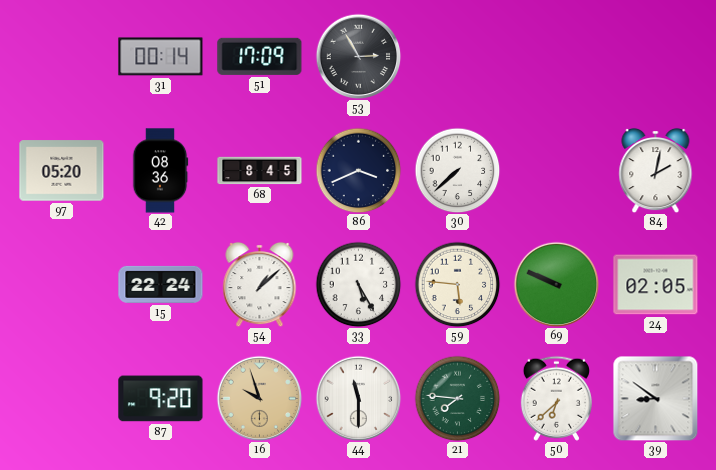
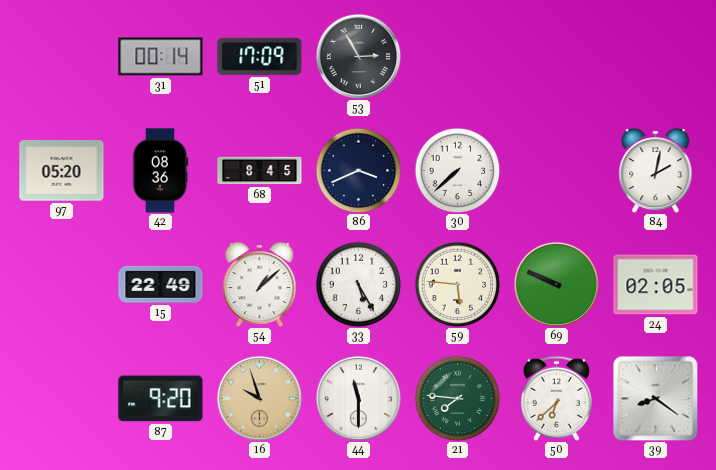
15: 22:24 -> 22:49 (161, 284)
39: 8:51 -> 8:21 (655, 398)
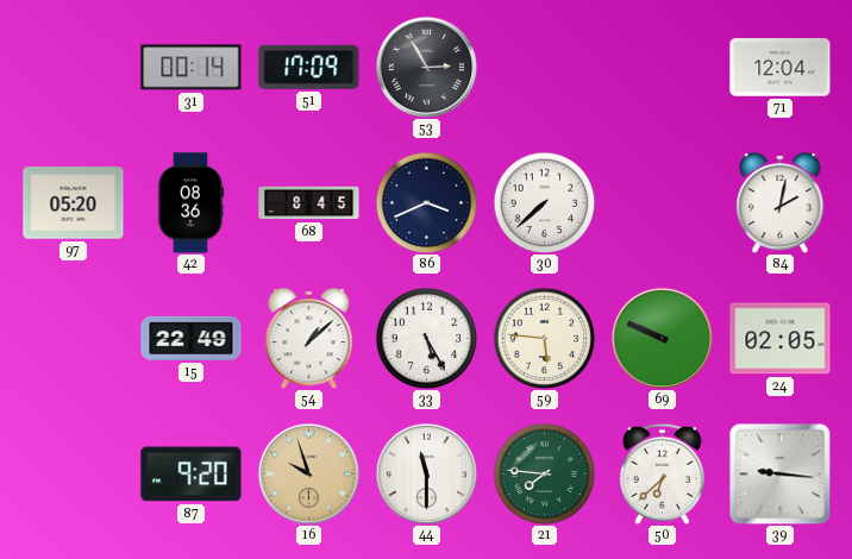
71: none -> 12:04 (781, 68)
39: 8:21 -> 9:16 (779, 473)
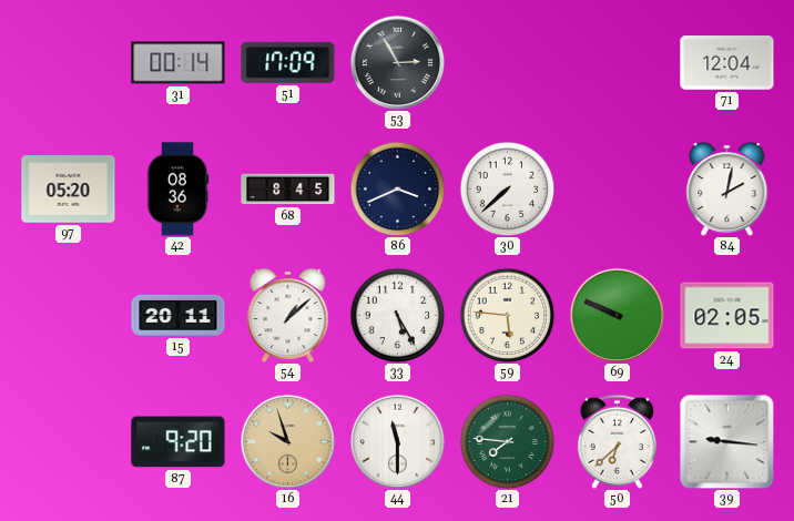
15: 22:49 -> 20:11 (179, 315)
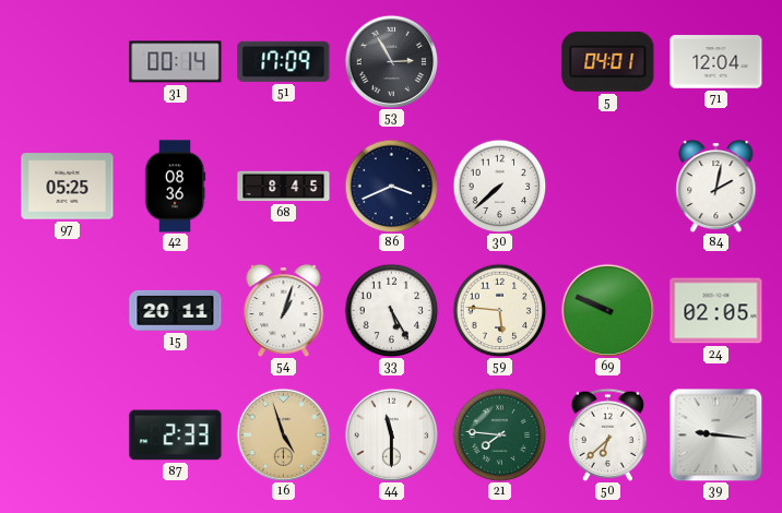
5: none -> 04:01 (608, 61)
97: 05:20 -> 05:25 (68, 187)
54: 1:08 -> 1:03 (284, 310)
87: 9:20 -> 2:33 (176, 436)
16: 9:57 -> 4:57 (283, 434)
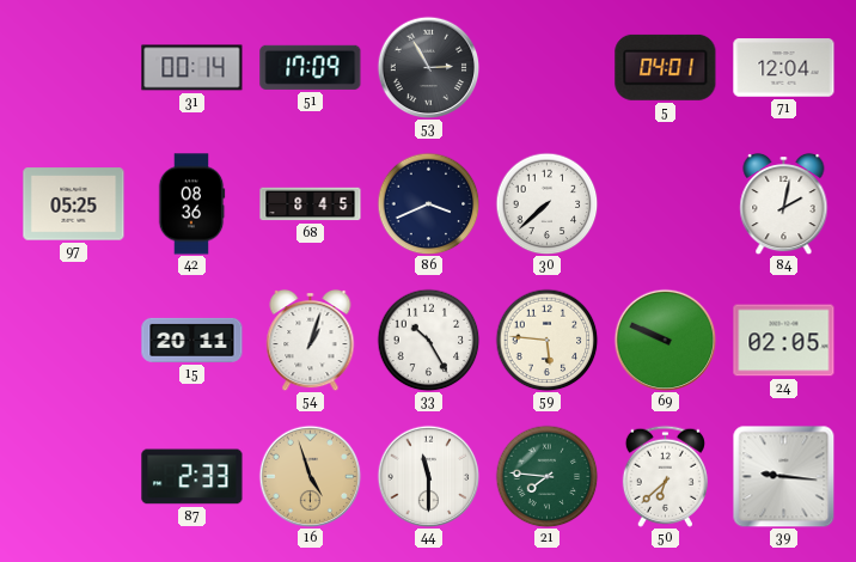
33: 5:25 -> 10:25 (428, 340)
